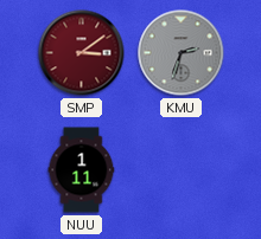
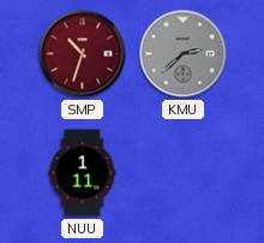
SMP: 3:09 -> 10:33 (83, 54)
KMU: 2:33 -> 2:38 (184, 54)
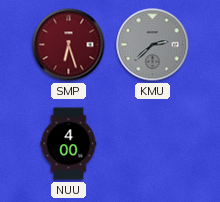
SMP: 10:33 -> 6:27 (69, 45)
NUU: 1:11 -> 4:00 (69, 144)
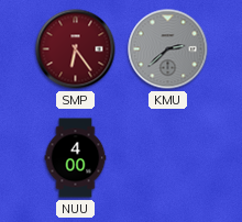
SMP: 6:27 -> 6:24 (76, 49)
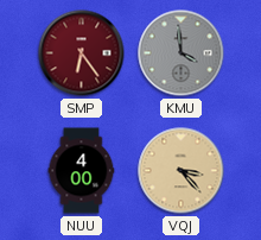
KMU: 2:38 -> 3:59 (182, 53)
VQJ: none -> 3:23 (182, 171)
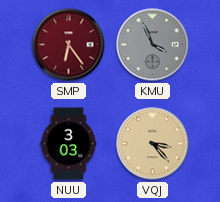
KMU: 3:59 -> 3:56 (153, 45)
NUU: 4:00 -> 3:03 (69, 144)
